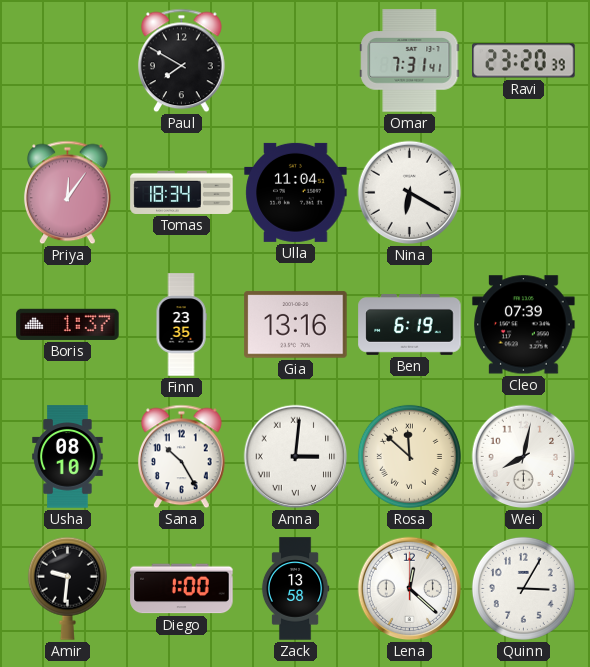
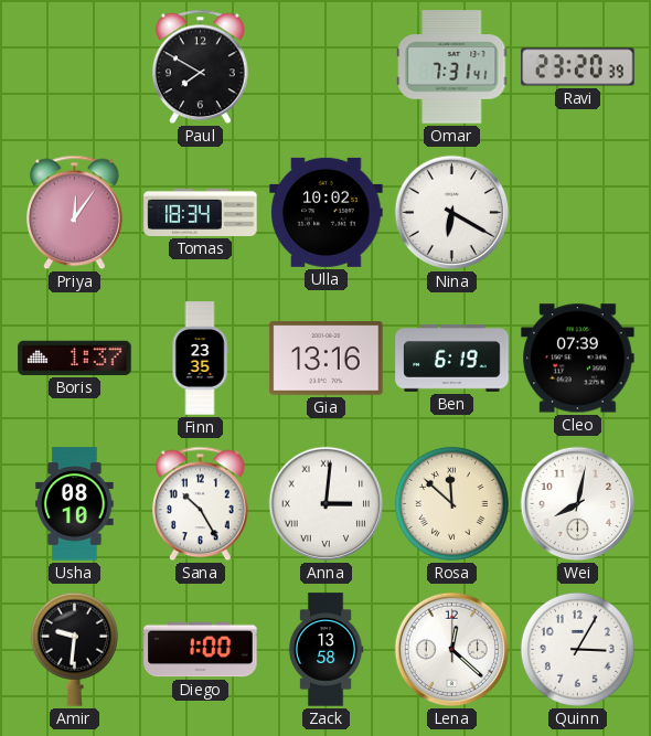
Ulla: 11:04 -> 10:02 (327, 212)
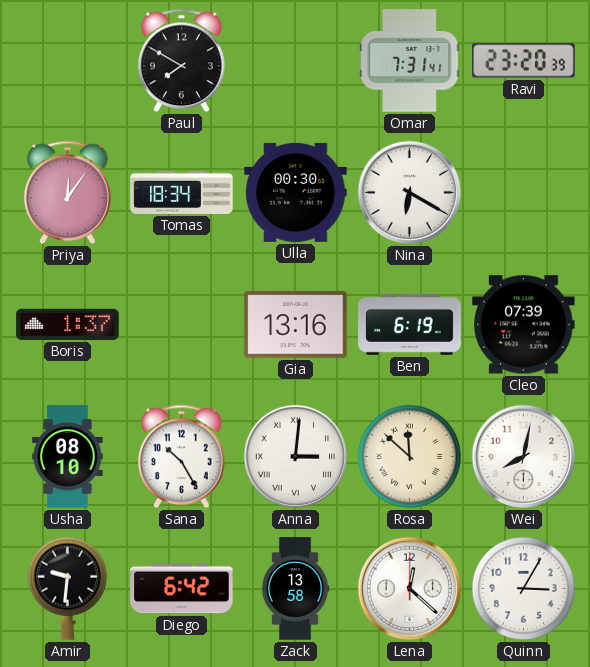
Ulla: 10:02 -> 00:30 (296, 192)
Finn: 23:35 -> none (200, 359)
Diego: 1:00 -> 6:42 (182, 589)
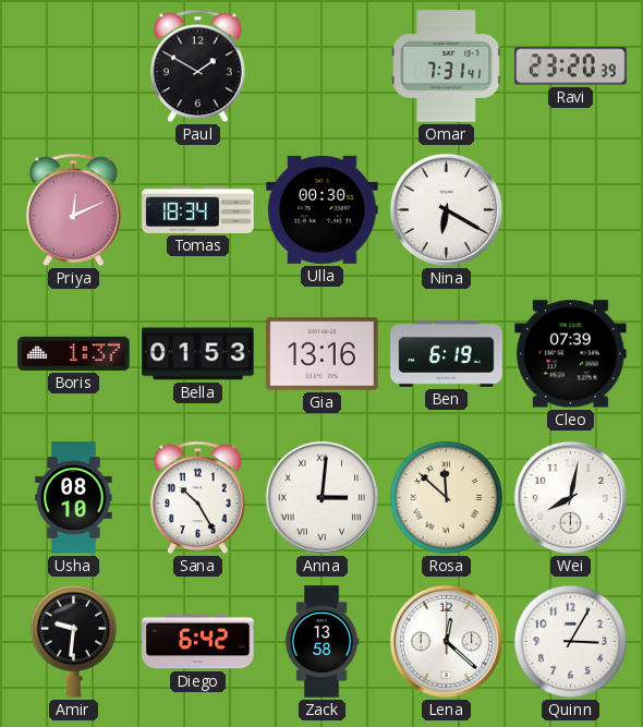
Paul: 7:50 -> 1:50 (198, 66)
Priya: 12:06 -> 12:11 (74, 210)
Bella: none -> 01:53 (198, 354)
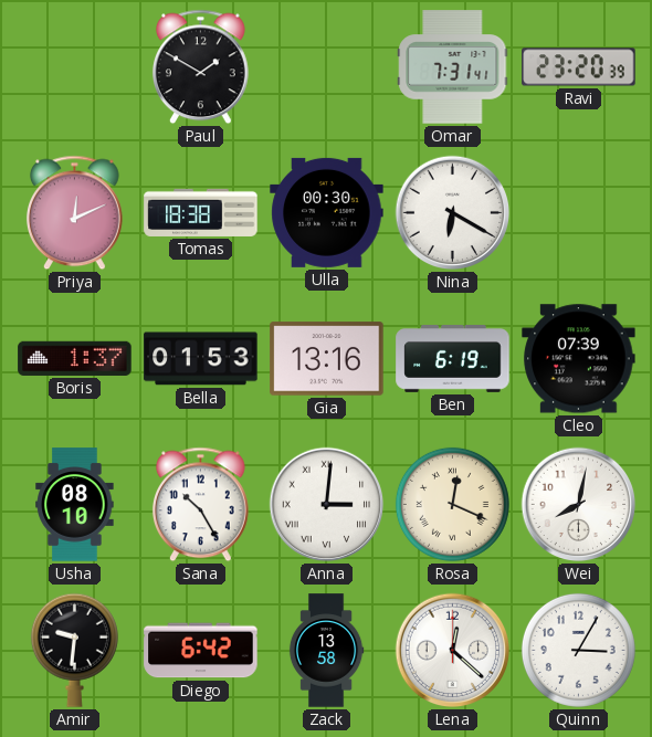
Tomas: 18:34 -> 18:38 (201, 212)
Rosa: 11:52 -> 12:19 (452, 504)
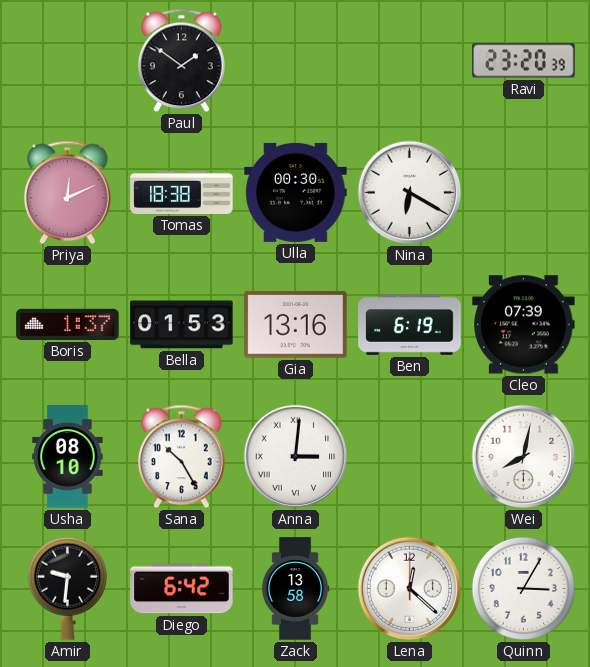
Paul: 1:50 -> 1:51 (182, 61)
Omar: 7:31 -> none (453, 67)
Rosa: 12:19 -> none (452, 504)
